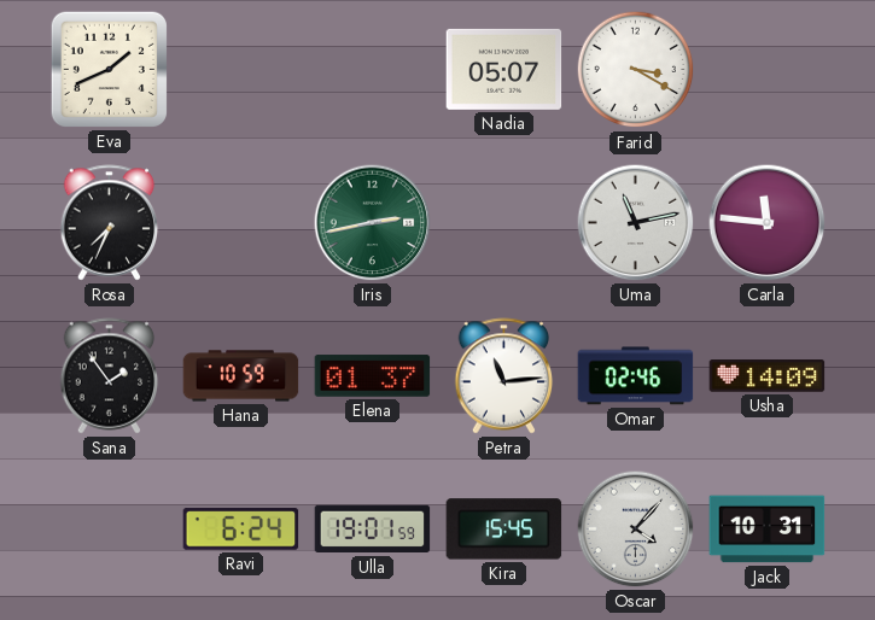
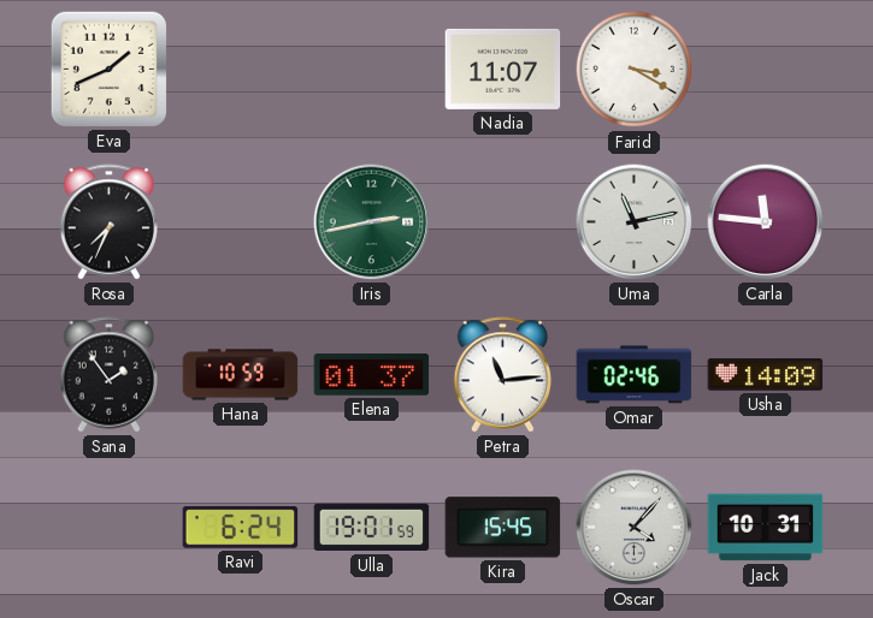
Nadia: 05:07 -> 11:07 (503, 69)
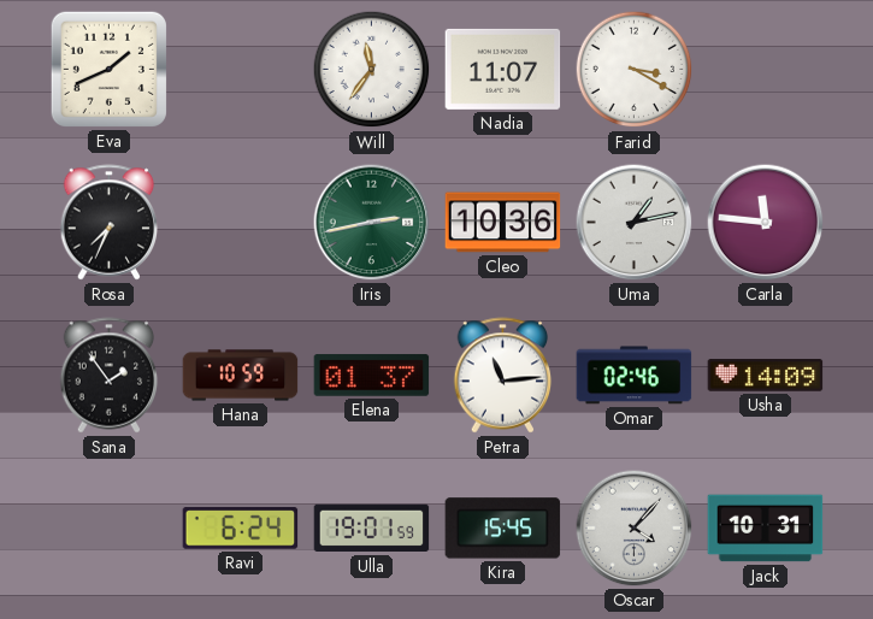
Will: none -> 11:36 (372, 70)
Cleo: none -> 10:36 (503, 223)
Uma: 11:13 -> 1:13 (635, 223)
